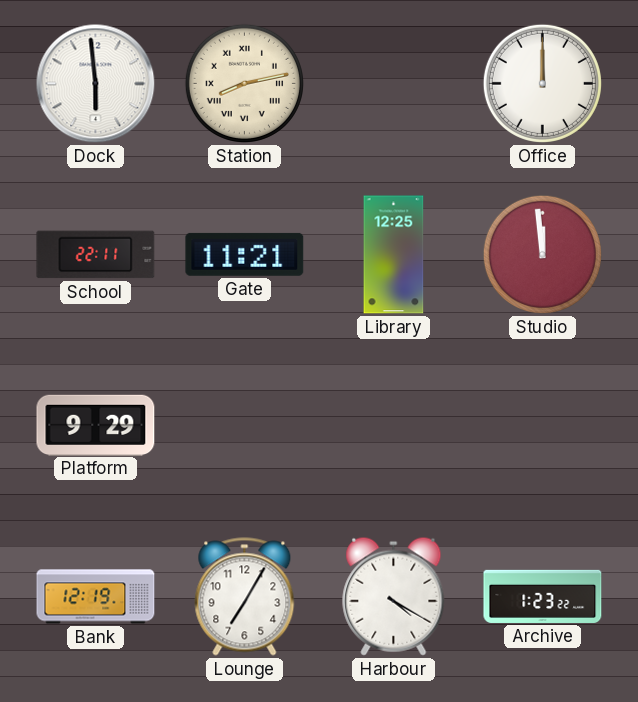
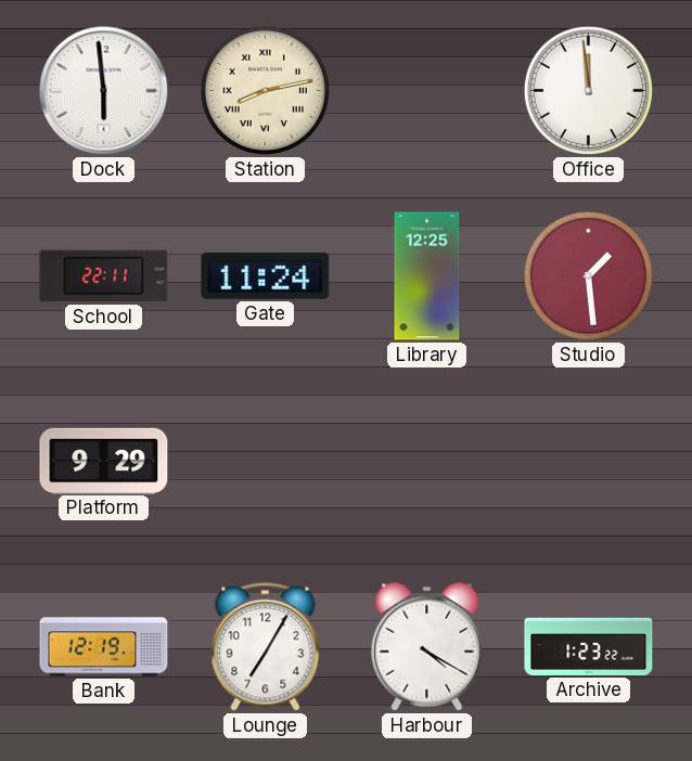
Office: 12:00 -> 11:59 (588, 90)
Gate: 11:21 -> 11:24 (266, 275)
Studio: 11:59 -> 1:29 (588, 275)
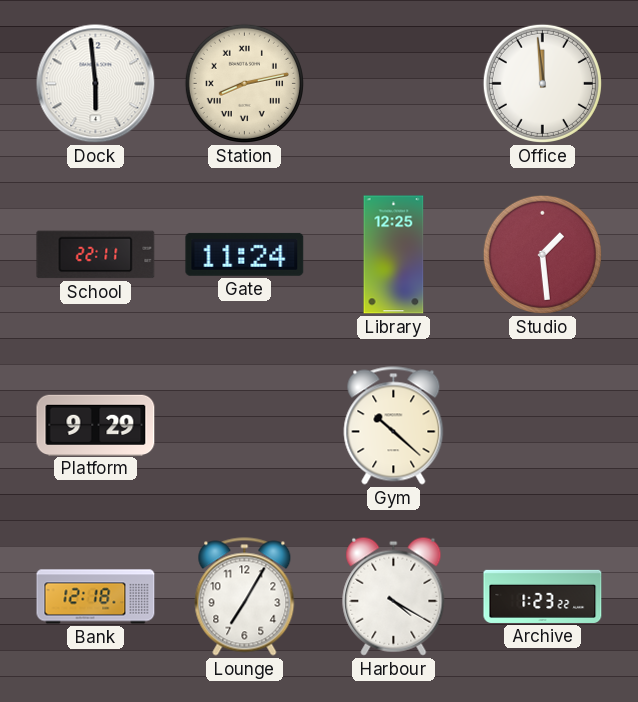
Gym: none -> 10:22 (394, 426)
Bank: 12:19 -> 12:18 (96, 597)
